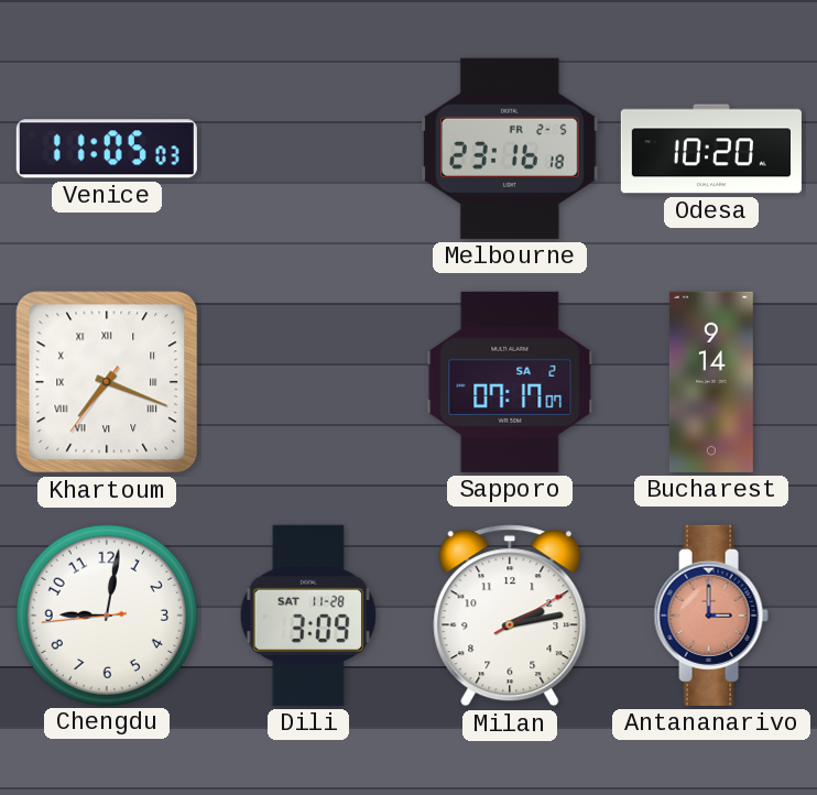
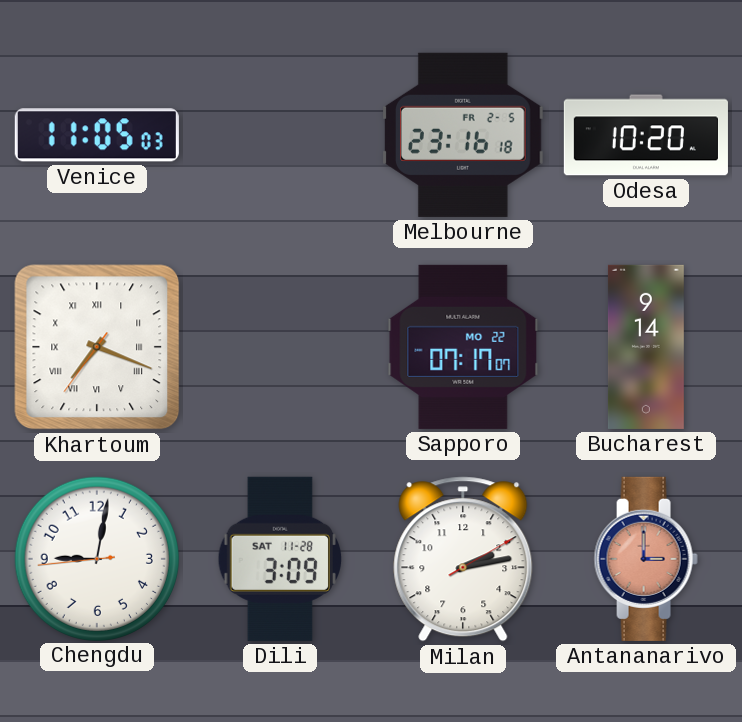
Sapporo date: SA 2 -> MO 22 (463, 347)
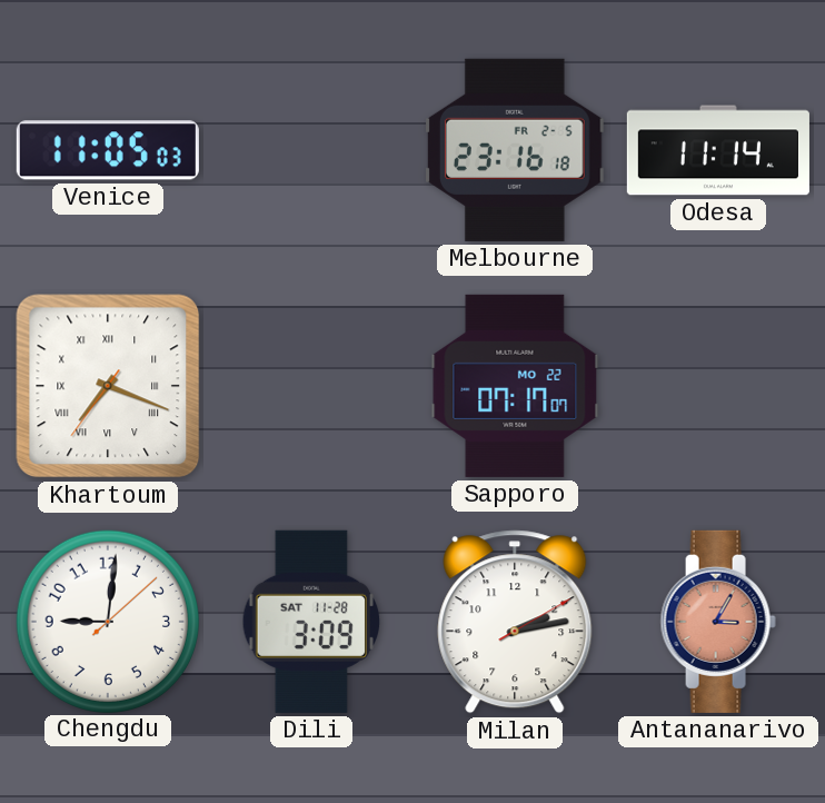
Odesa: 10:20 -> 11:14 (718, 150)
Bucharest: 9:14 -> none (646, 347)
Chengdu: 9:01:44 -> 9:01:08 (107, 621)
Antananarivo: 3:00 -> 3:05 (718, 622)
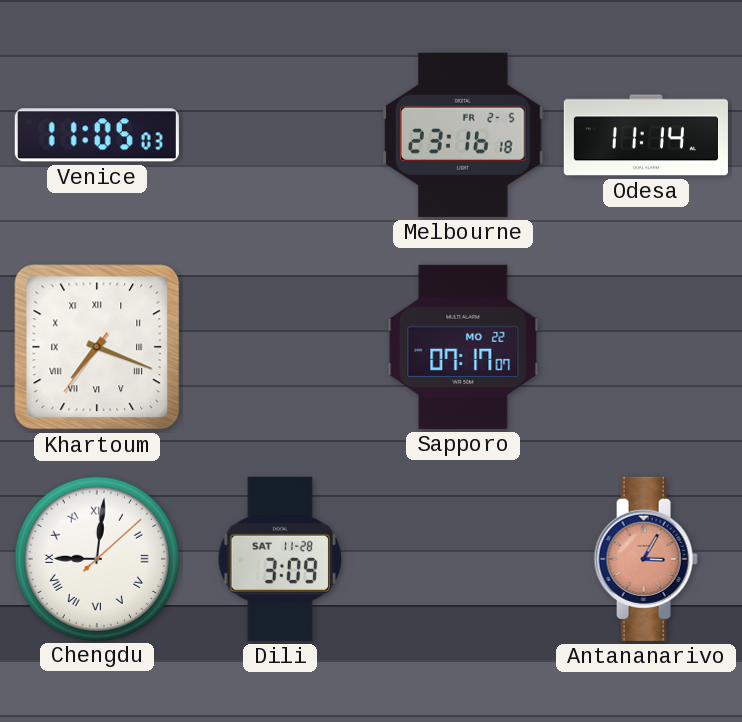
Chengdu numerals: Arabic -> Roman (96, 558)
Milan: 2:13 -> none (515, 622)
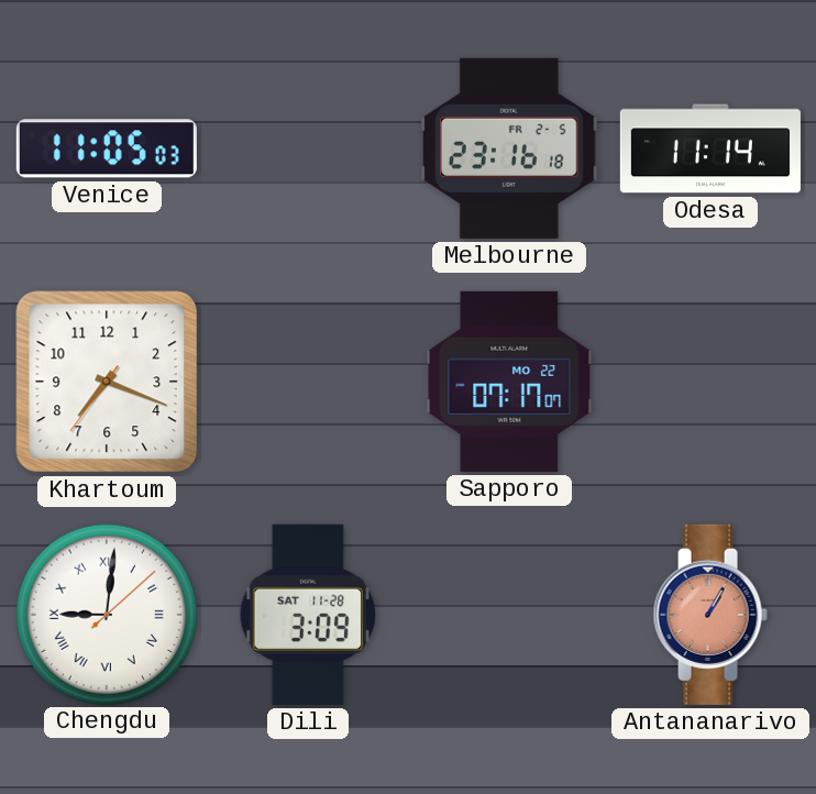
Khartoum numerals: Roman -> Arabic (107, 382)
Antananarivo: 3:05 -> 1:05 (710, 615)
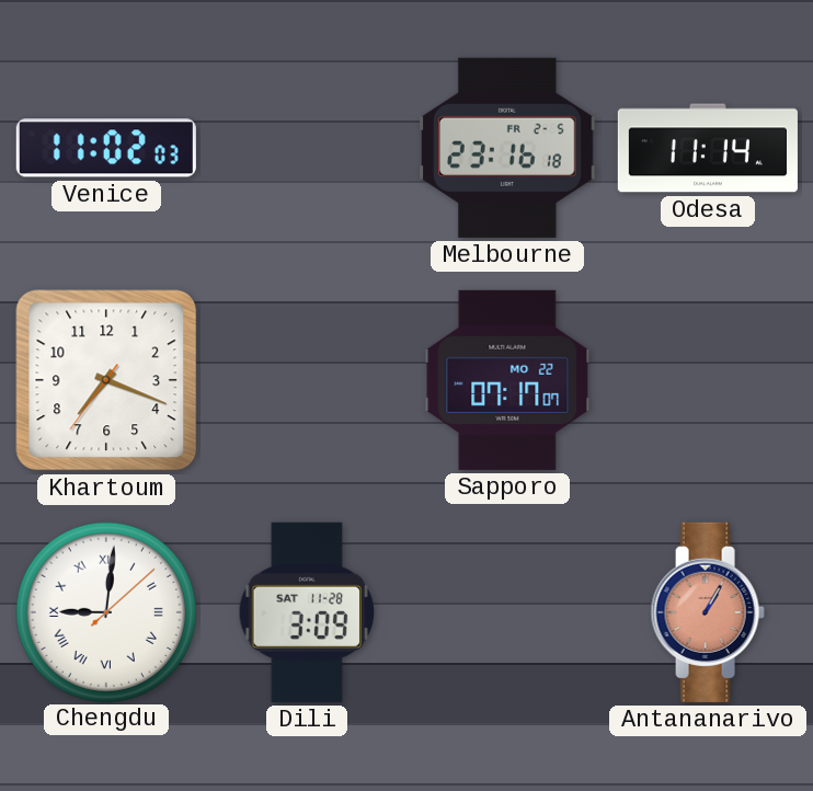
Venice: 11:05 -> 11:02 (106, 148)
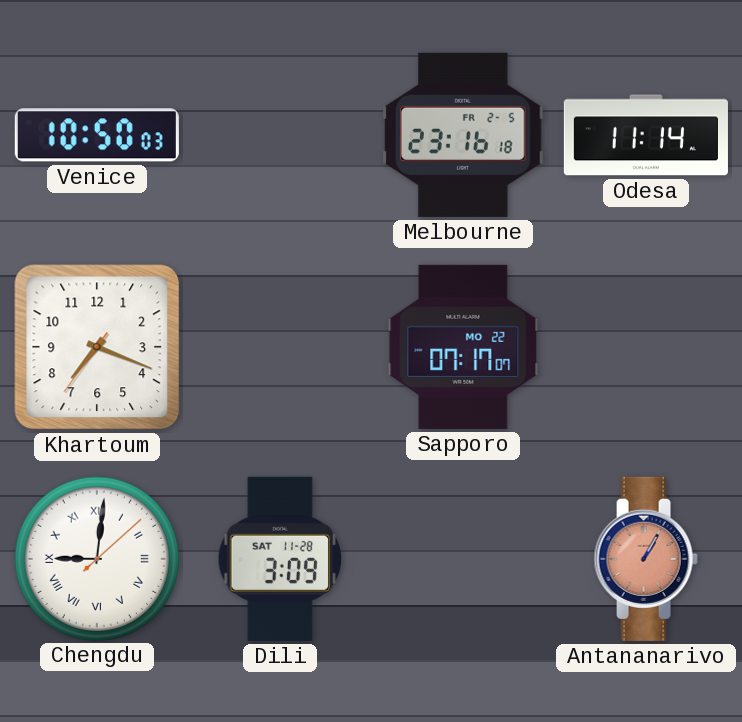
Venice: 11:02 -> 10:50 (97, 135)
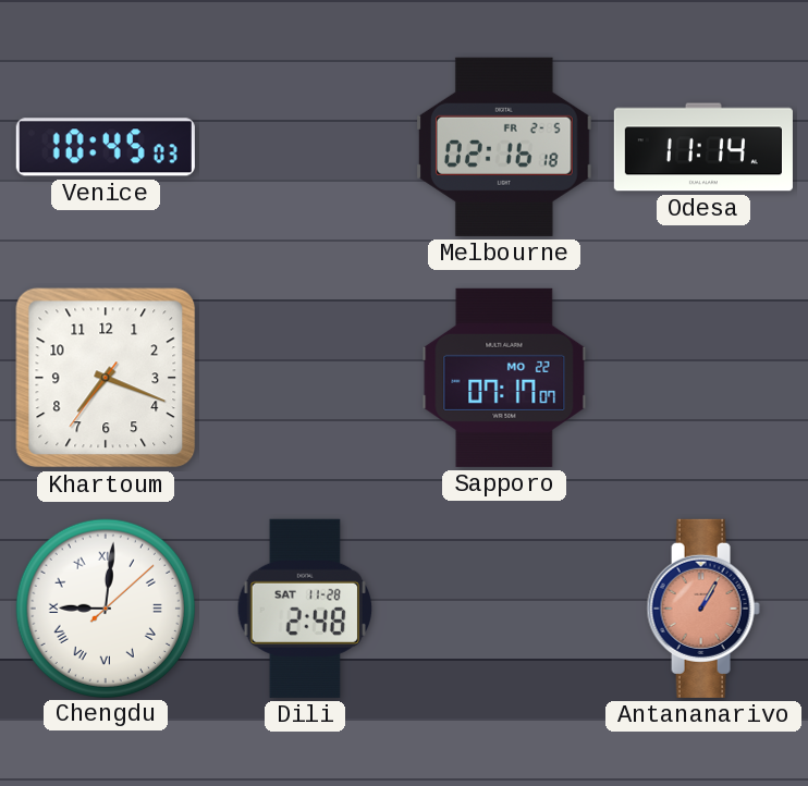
Venice: 10:50 -> 10:45 (106, 147)
Melbourne: 23:16 -> 02:16 (505, 147)
Dili: 3:09 -> 2:48 (304, 609)
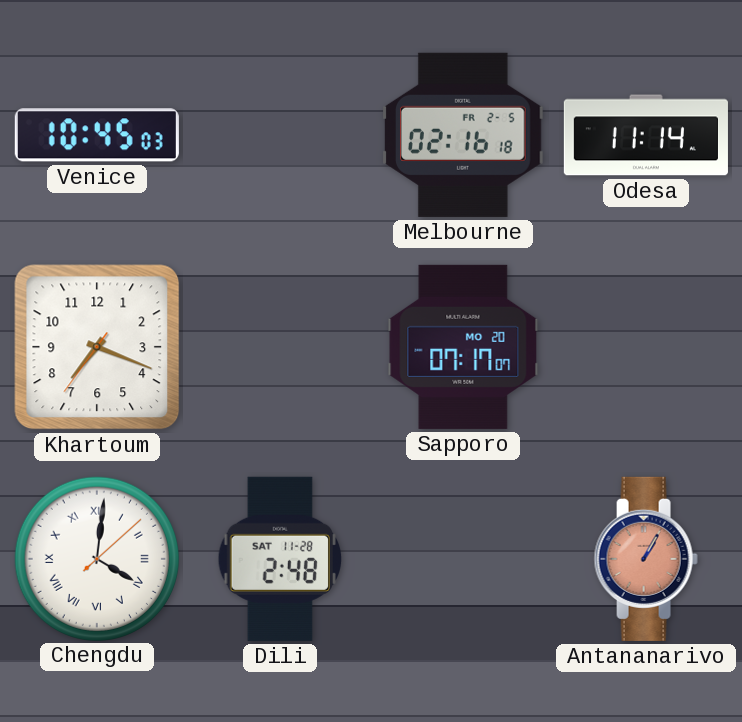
Sapporo date: MO 22 -> MO 20 (463, 347)
Chengdu: 9:01 -> 4:01 (96, 558)
